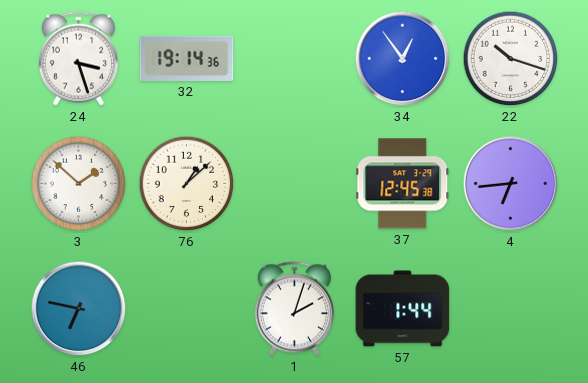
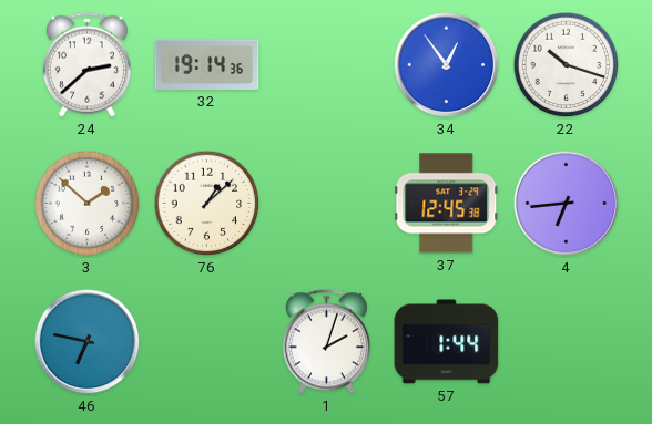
24: 3:27 -> 2:38 (86, 65)
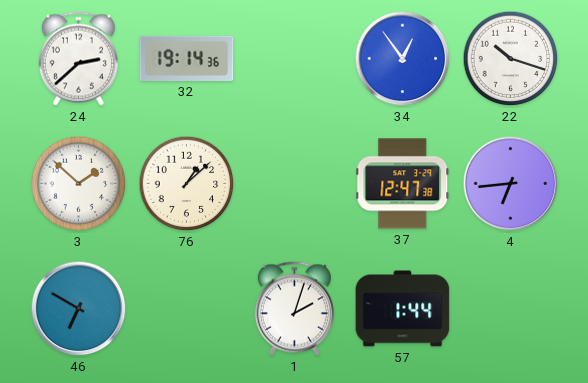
37: 12:45 -> 12:47 (403, 184)
46: 6:47 -> 6:50 (79, 309)
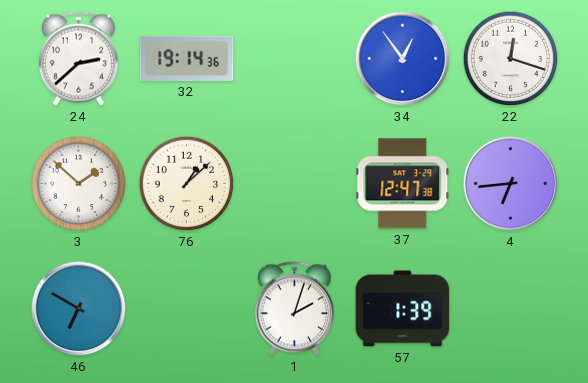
22: 10:18 -> 12:18 (511, 59)
57: 1:44 -> 1:39 (403, 309)
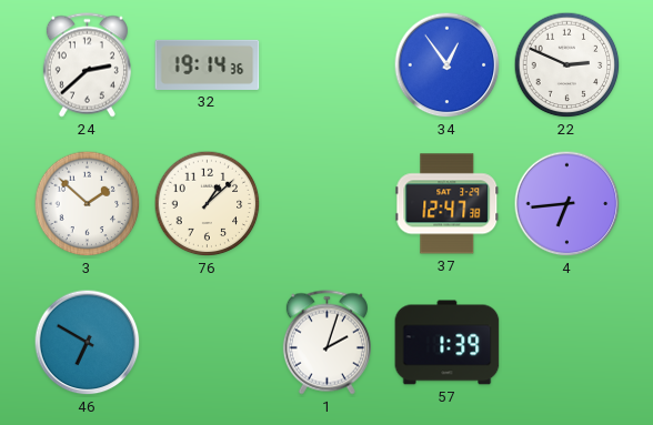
22: 12:18 -> 2:49 (567, 65)
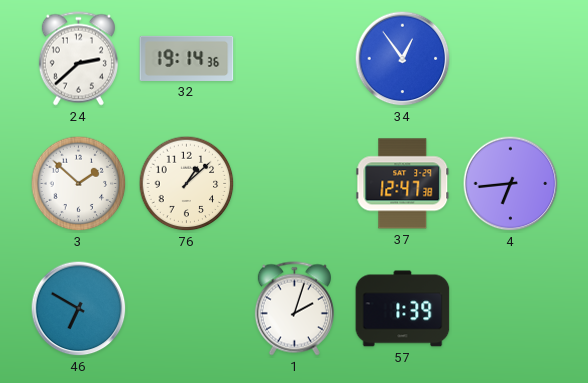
22: 2:49 -> none (567, 65)
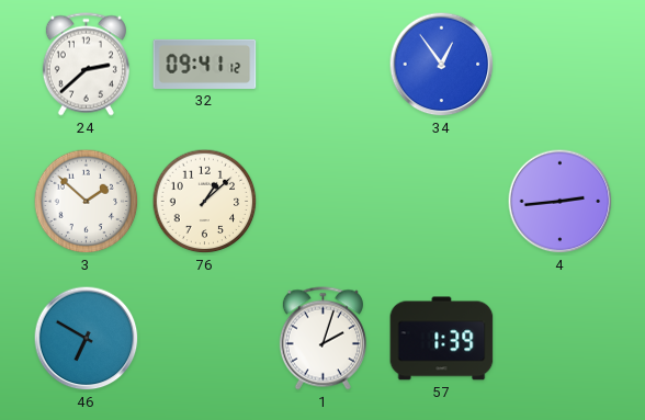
32: 19:14 -> 09:41 (205, 64)
37: 12:47 -> none (403, 184)
4: 6:44 -> 2:44 (561, 202)
